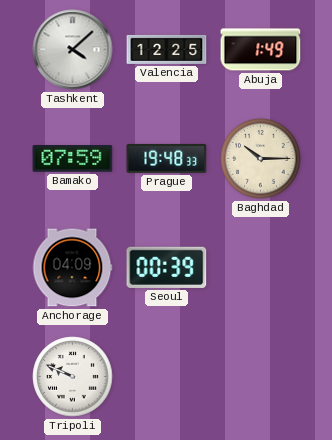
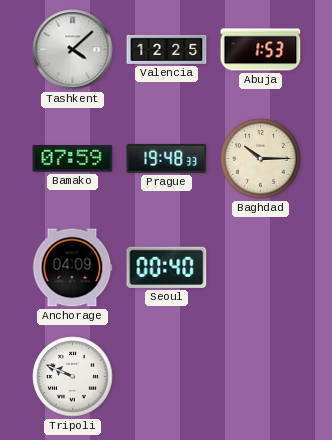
Abuja: 1:49 -> 1:53 (261, 50)
Seoul: 00:39 -> 00:40 (167, 267)
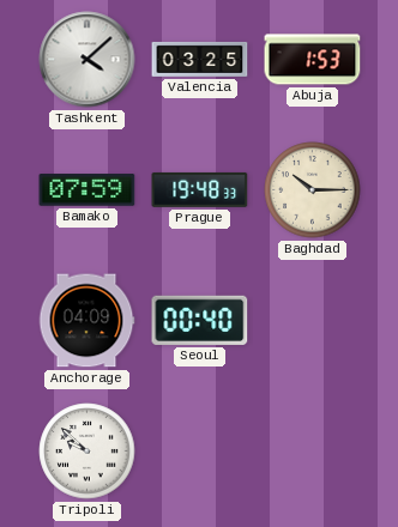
Valencia: 12:25 -> 03:25 (200, 59)
Tripoli: 9:49 -> 9:52 (88, 452)
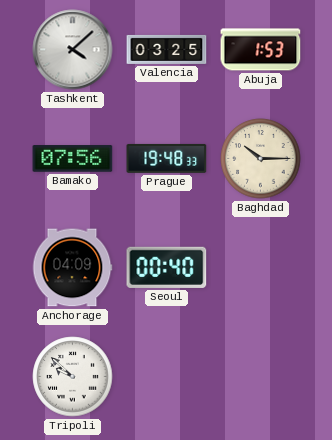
Bamako: 07:59 -> 07:56 (73, 159)
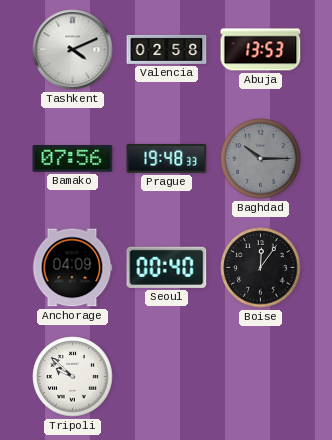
Tashkent: 4:08 -> 4:11 (73, 50)
Valencia: 03:25 -> 02:58 (167, 49)
Abuja: 1:53 -> 13:53 (261, 50)
Baghdad dial: cream -> grey (261, 159)
Boise: none -> 12:06 (261, 268)
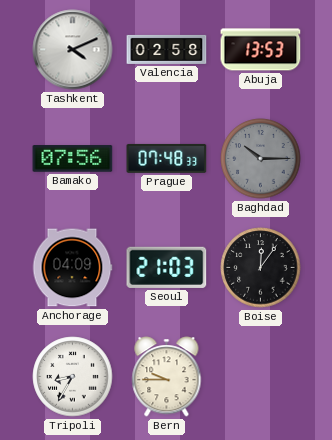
Prague: 19:48 -> 07:48 (167, 158)
Seoul: 00:40 -> 21:03 (167, 267)
Tripoli: 9:52 -> 8:35 (73, 377)
Bern: none -> 9:45 (167, 377)
